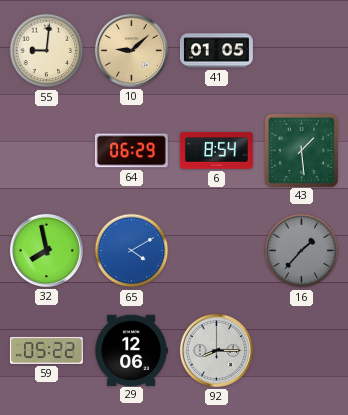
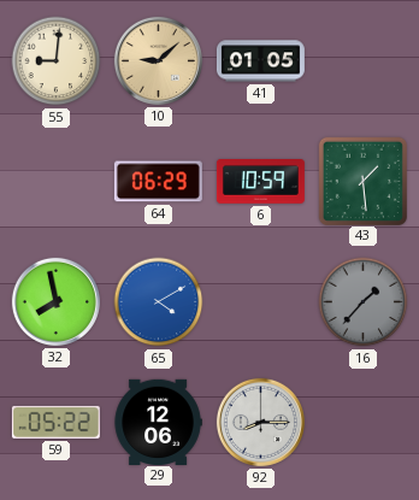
6: 8:54 -> 10:59 (260, 182)
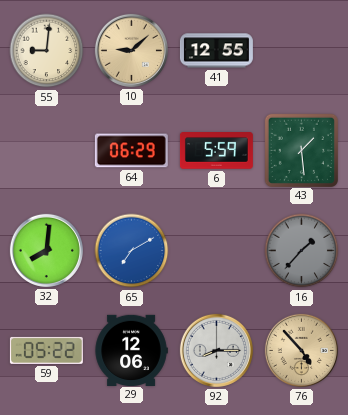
41: 01:05 -> 12:55 (216, 51)
6: 10:59 -> 5:59 (216, 151)
32: 7:58 -> 8:01 (46, 250)
65: 4:10 -> 7:10 (132, 251)
76: none -> 4:53 (301, 350)
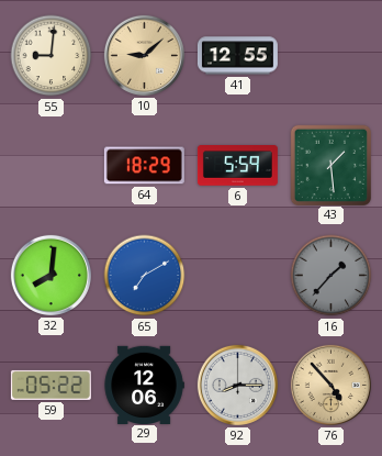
64: 06:29 -> 18:29 (144, 166)
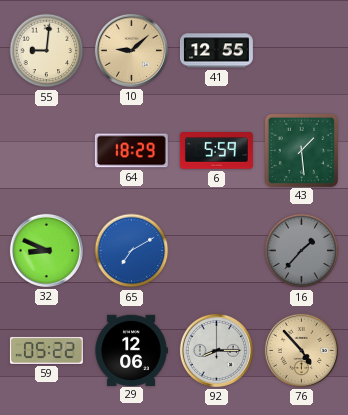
32: 8:01 -> 8:49 (46, 250)
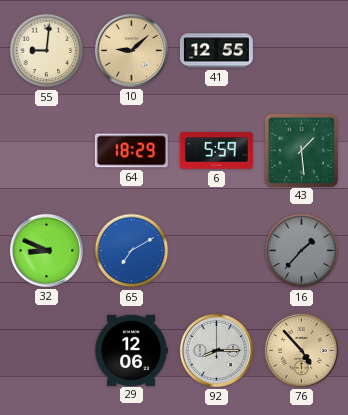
59: 05:22 -> none (46, 350)
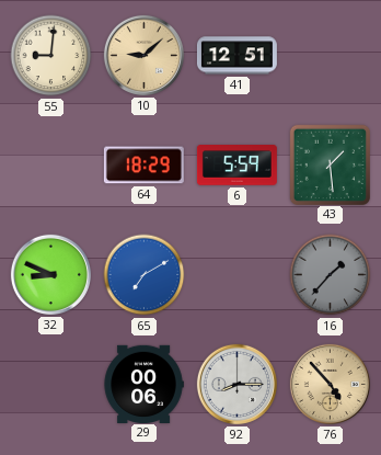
41: 12:55 -> 12:51 (236, 56)
29: 12:06 -> 00:06 (143, 384)
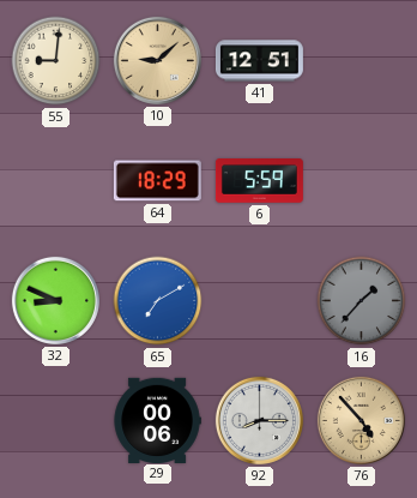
43: 1:29 -> none (330, 164)
